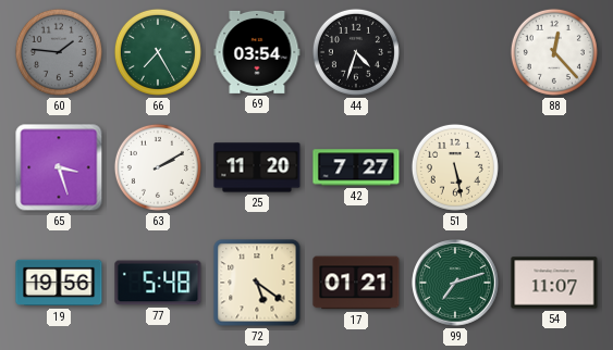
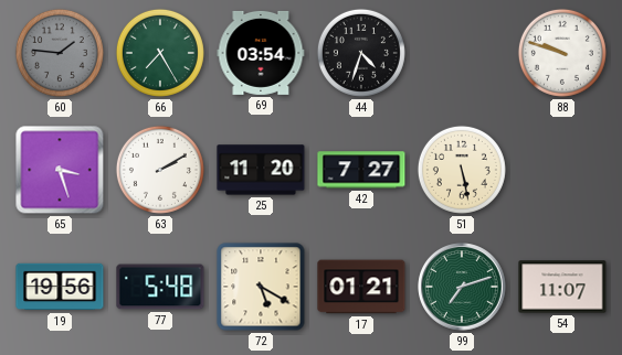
88: 12:23 -> 9:48 (562, 53)
72: 5:21 -> 5:20 (261, 287)
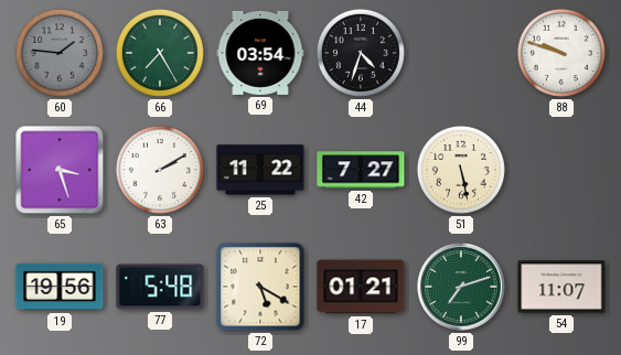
25: 11:20 -> 11:22 (260, 170)
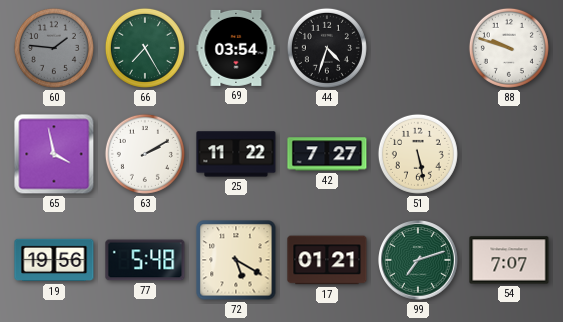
65: 3:27 -> 3:58 (54, 154)
54: 11:07 -> 7:07 (509, 260)
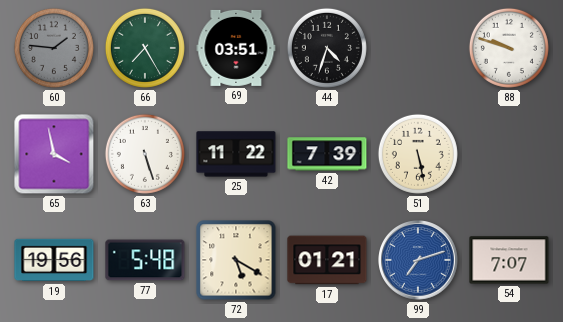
69: 03:54 -> 03:51 (236, 48)
63: 2:10 -> 5:27 (145, 154)
42: 7:27 -> 7:39 (327, 154)
99 dial: green -> blue (418, 260)
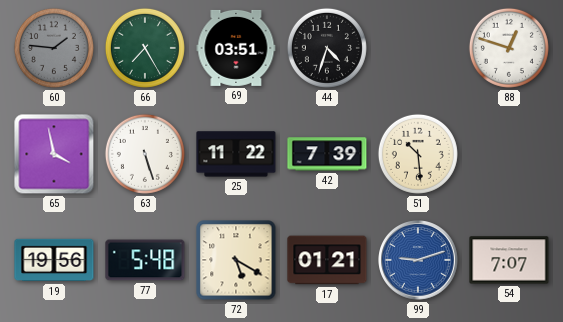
88: 9:48 -> 12:48 (509, 48)
51: 5:28 -> 10:29 (418, 154)
99: 7:12 -> 9:12 (418, 260)
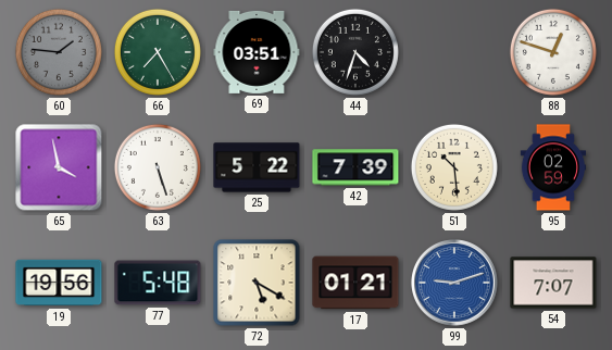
25: 11:22 -> 5:22 (257, 167)
95: none -> 02:59 (553, 167)
